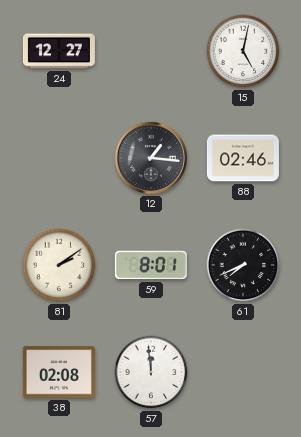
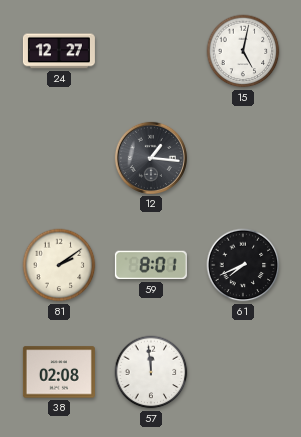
88: 02:46 -> none (243, 158)
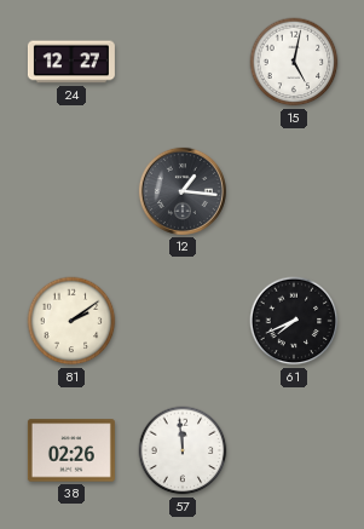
59: 8:01 -> none (151, 265)
38: 02:08 -> 02:26 (71, 450)
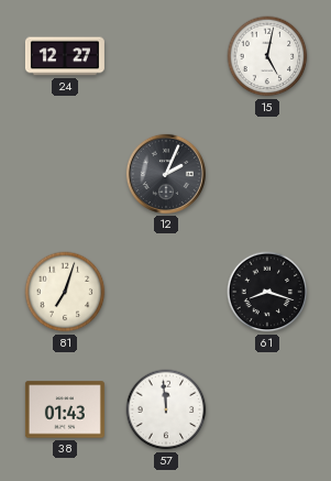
12: 1:16 -> 2:04 (166, 174)
81: 2:09 -> 7:03 (65, 292)
61: 7:41 -> 8:18 (267, 292)
38: 02:26 -> 01:43 (65, 409)
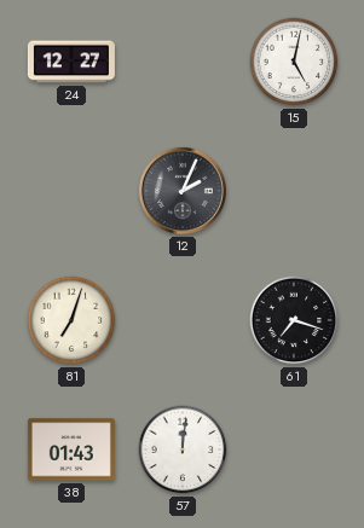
61: 8:18 -> 7:18 (294, 320)
57: 11:59 -> 12:01 (183, 449)
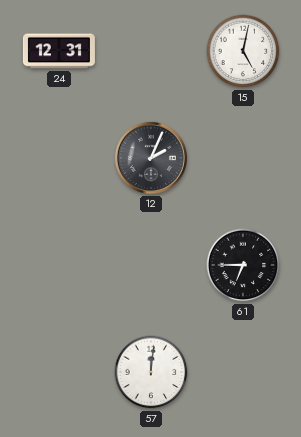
24: 12:27 -> 12:31 (59, 51)
81: 7:03 -> none (71, 320)
61: 7:18 -> 6:45 (243, 265)
38: 01:43 -> none (71, 449)
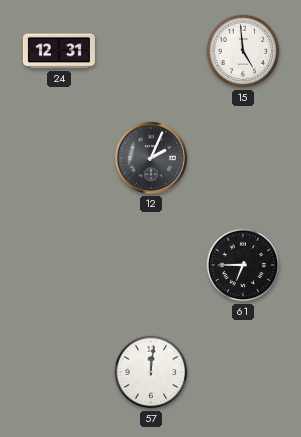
15: 5:02 -> 4:59 (243, 51)
